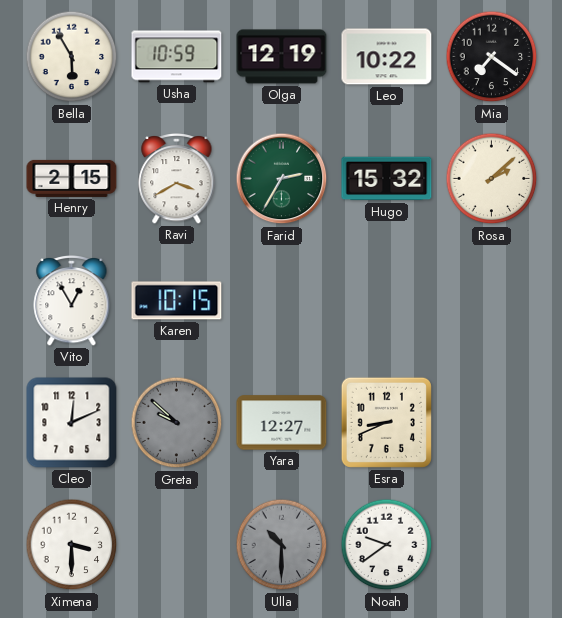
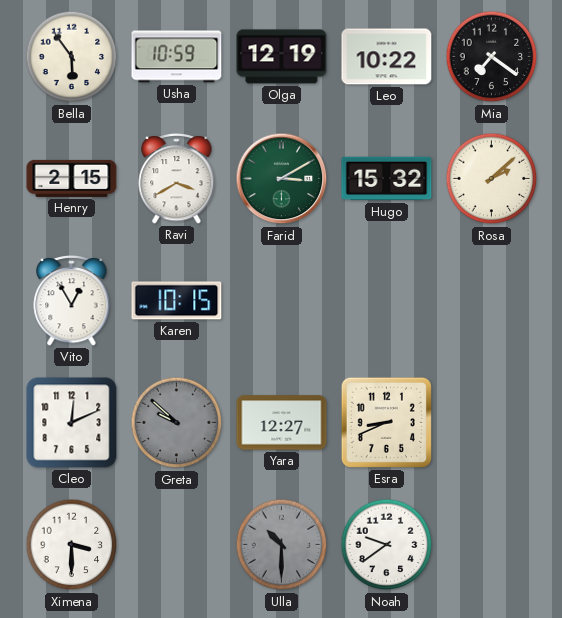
Bella: 5:55 -> 5:54 (72, 57)
Farid: 2:35 -> 3:10 (282, 179)
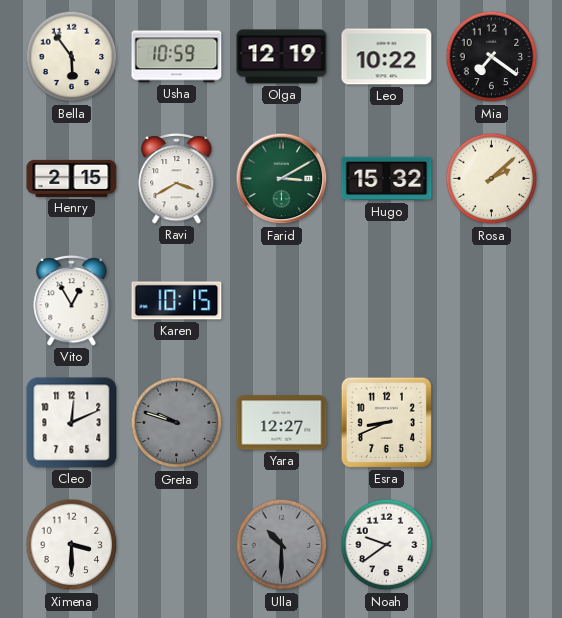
Greta: 9:52 -> 9:48 (177, 423)
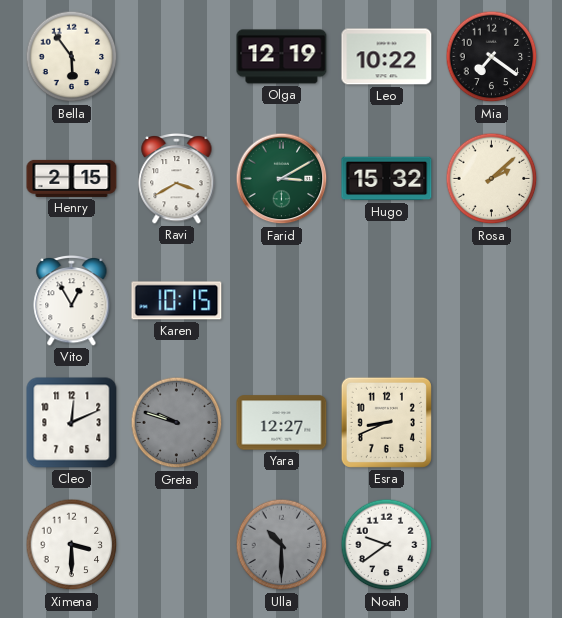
Usha: 10:59 -> none (177, 57)
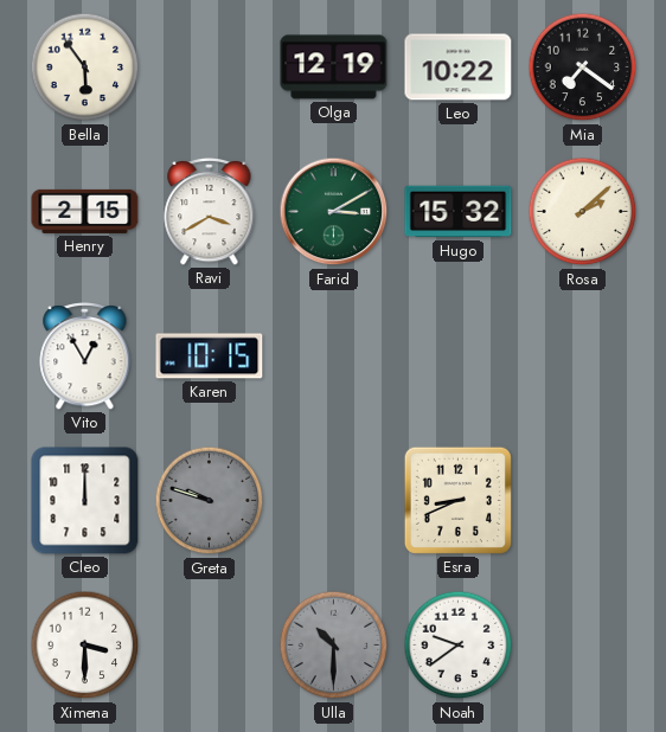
Cleo: 12:11 -> 12:00 (85, 501)
Yara: 12:27 -> none (282, 423)
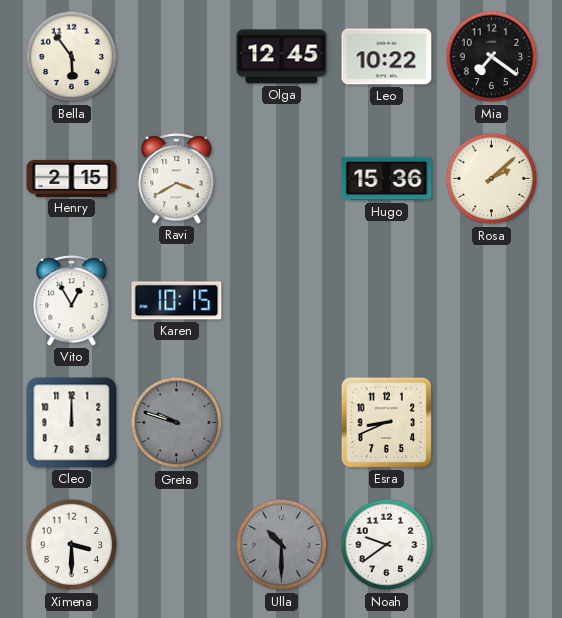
Olga: 12:19 -> 12:45 (282, 57)
Farid: 3:10 -> none (334, 212)
Hugo: 15:32 -> 15:36 (387, 179)
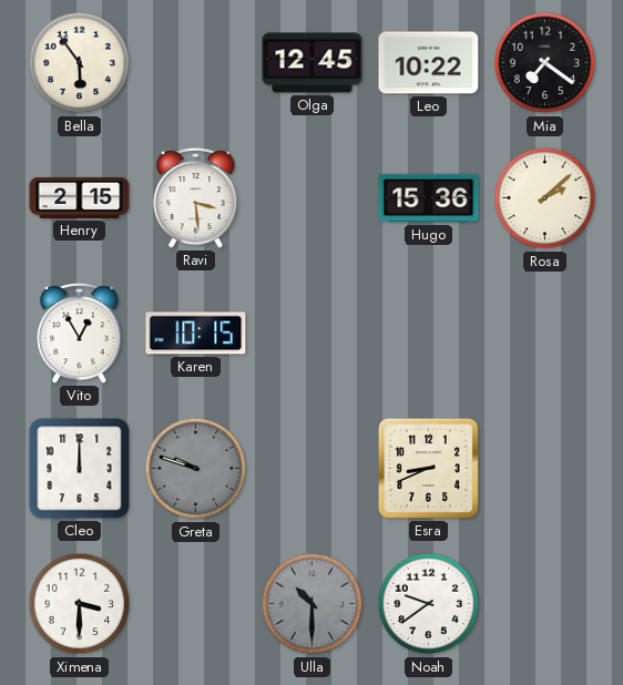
Ravi: 3:40 -> 3:29 (196, 197)
